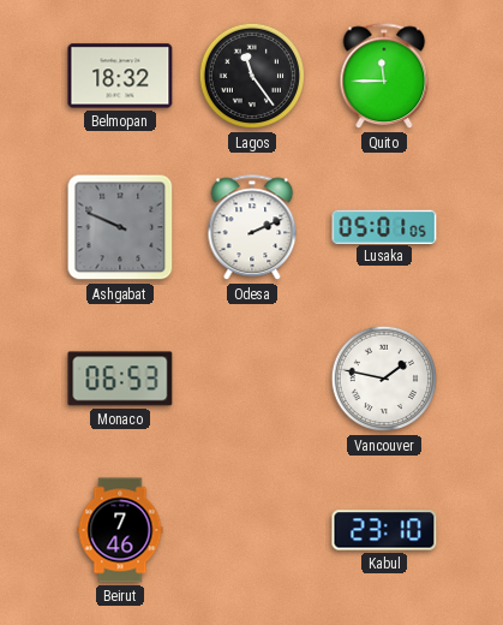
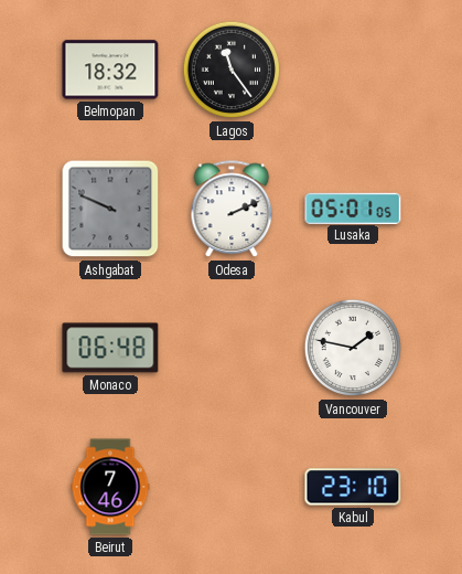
Quito: 11:45 -> none (384, 77)
Monaco: 06:53 -> 06:48 (110, 348)
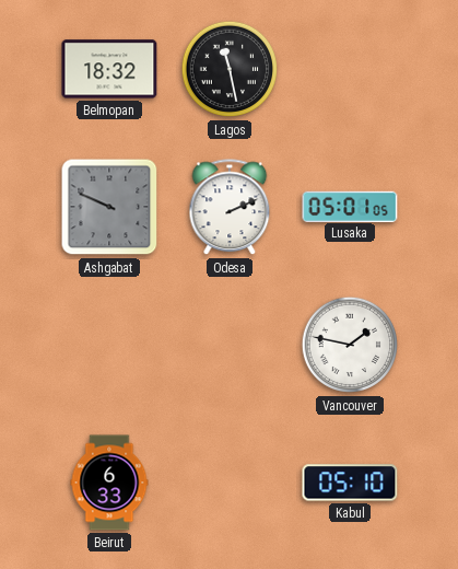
Lagos: 11:24 -> 11:28 (230, 69)
Monaco: 06:48 -> none (110, 348)
Beirut: 7:46 -> 6:33 (109, 483)
Kabul: 23:10 -> 05:10 (350, 483)
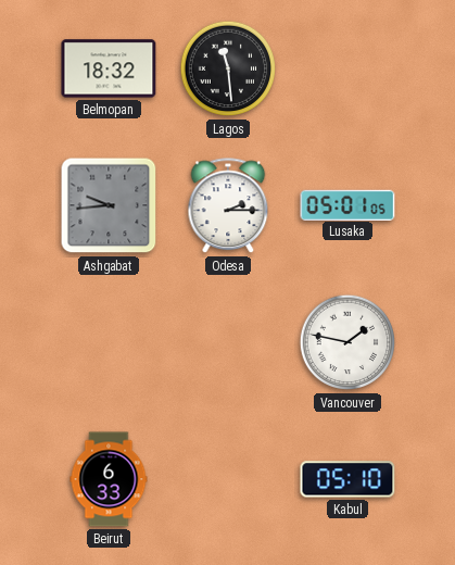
Lagos: 11:28 -> 11:29 (228, 68)
Ashgabat: 9:49 -> 9:44 (109, 205)
Odesa: 2:11 -> 2:15 (228, 206)
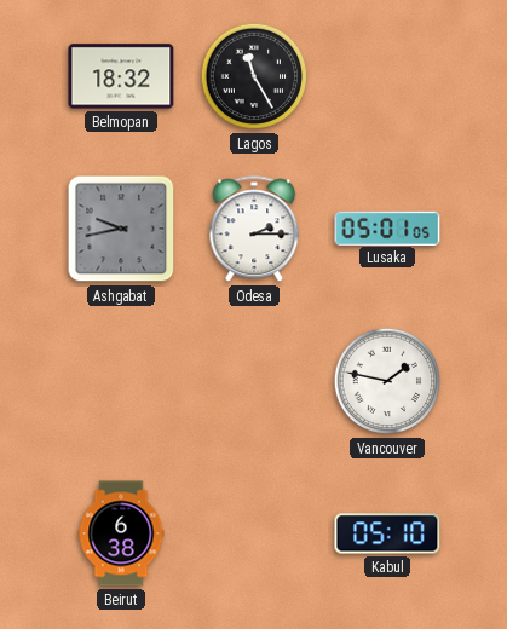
Lagos: 11:29 -> 11:25 (254, 76)
Ashgabat: 9:44 -> 9:43 (121, 229)
Beirut: 6:33 -> 6:38 (121, 533)
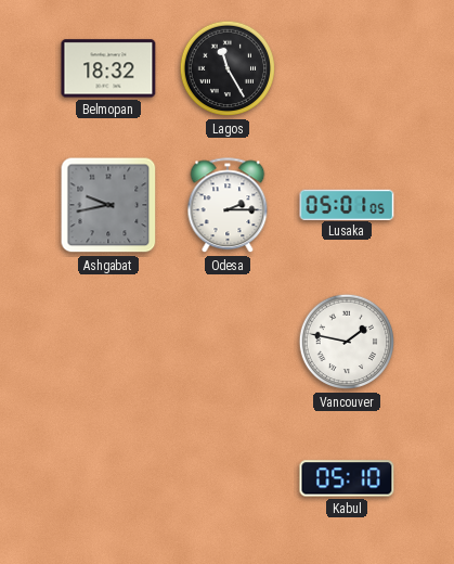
Beirut: 6:38 -> none (121, 533)
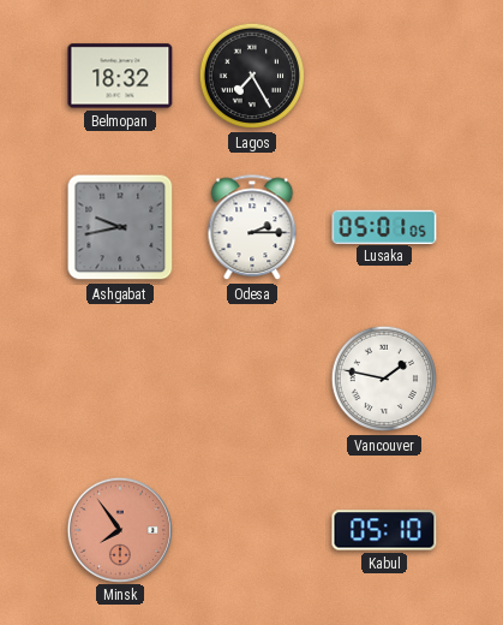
Lagos: 11:25 -> 7:25 (252, 76)
Minsk: none -> 7:54 (119, 529)
